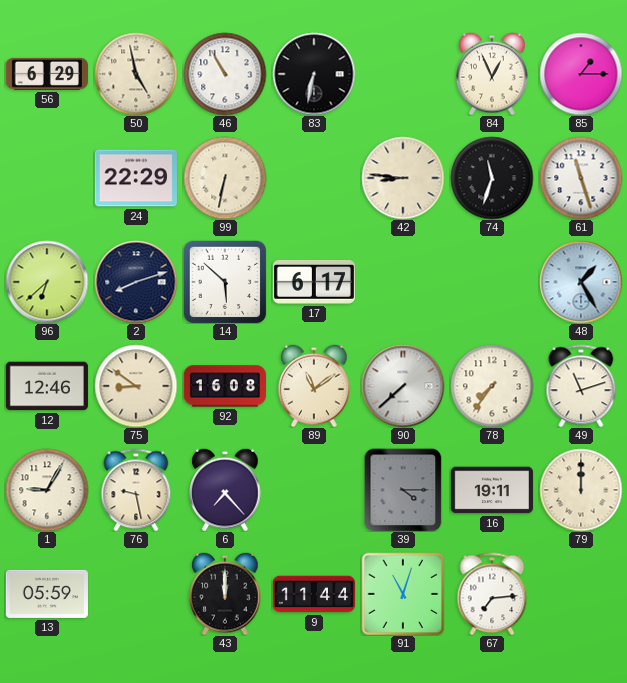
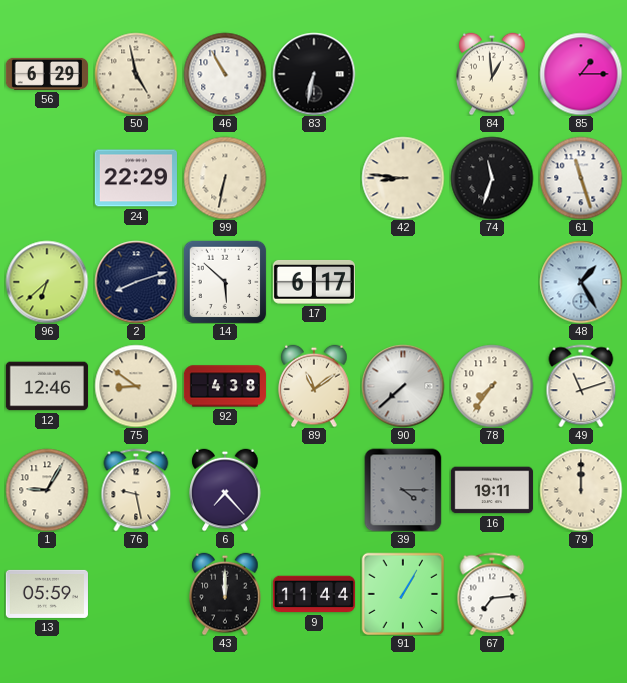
84: 12:56 -> 12:59 (492, 74)
92: 16:08 -> 4:38 (225, 386)
91: 11:03 -> 1:05 (403, 594)
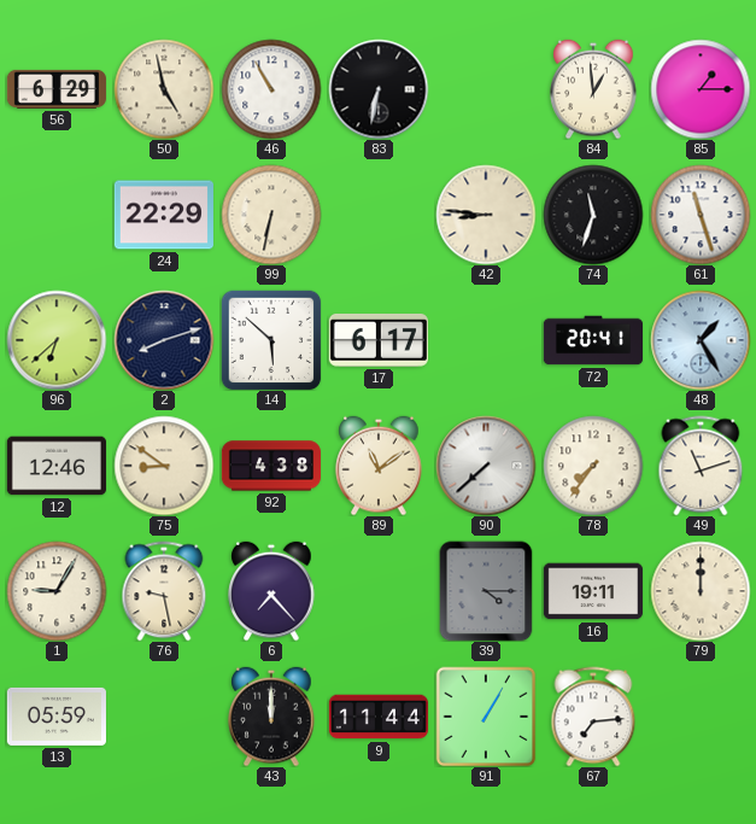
72: none -> 20:41 (592, 340)
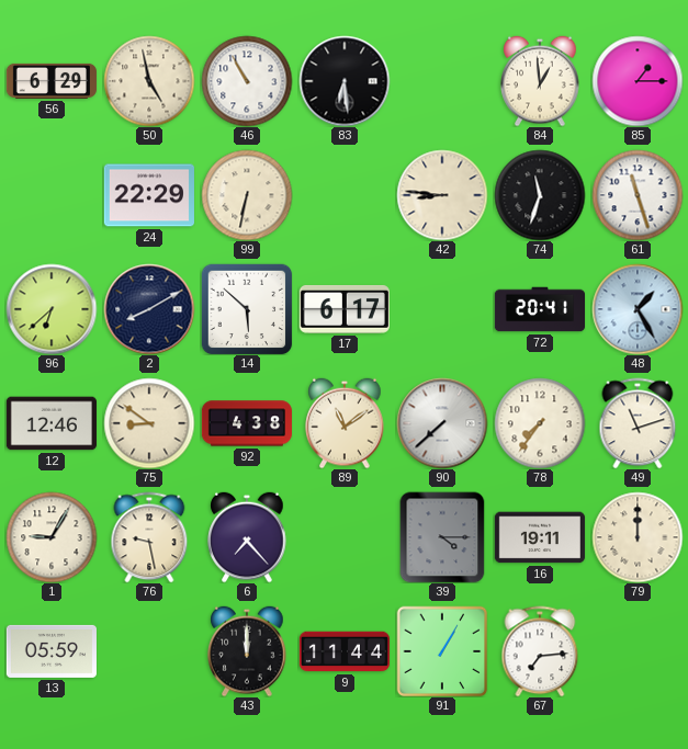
83: 6:32 -> 6:29 (345, 81)
2: 8:12 -> 8:10 (149, 309)
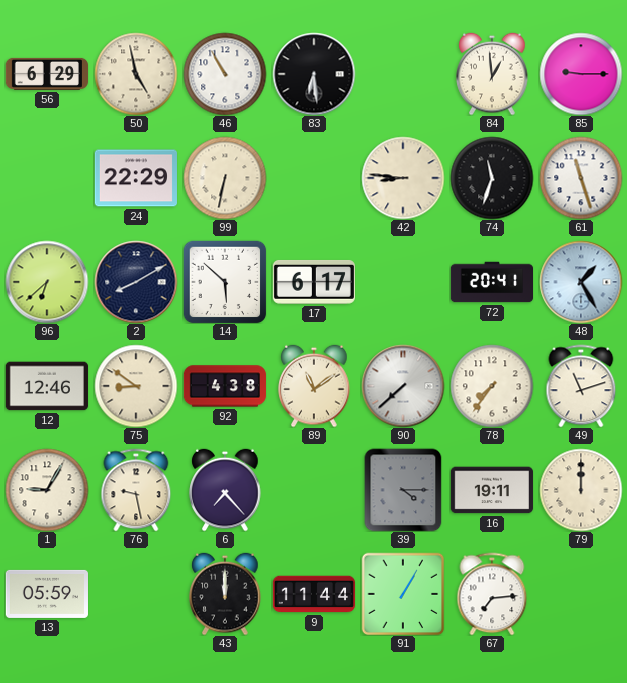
85: 1:15 -> 9:15 (581, 74)
